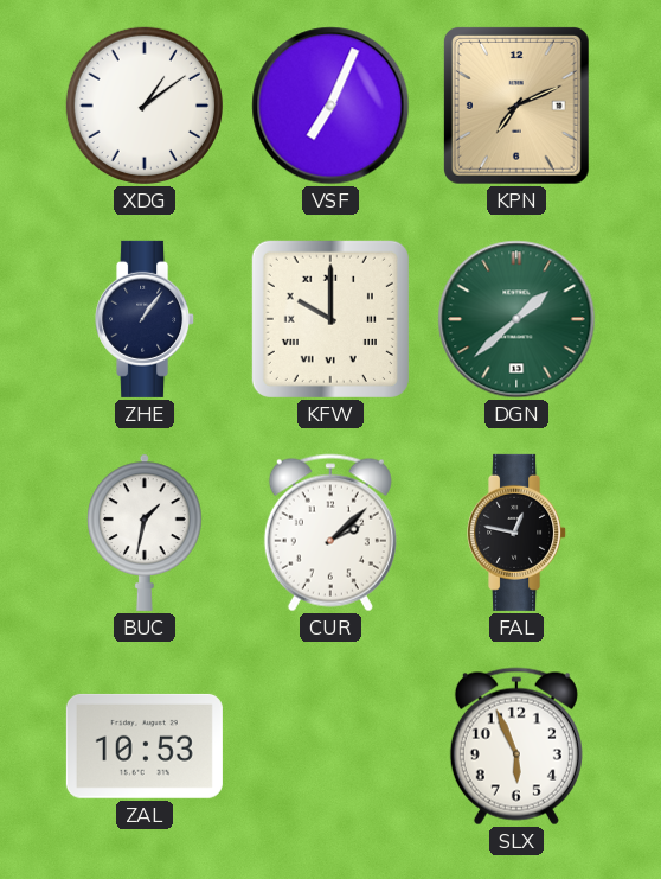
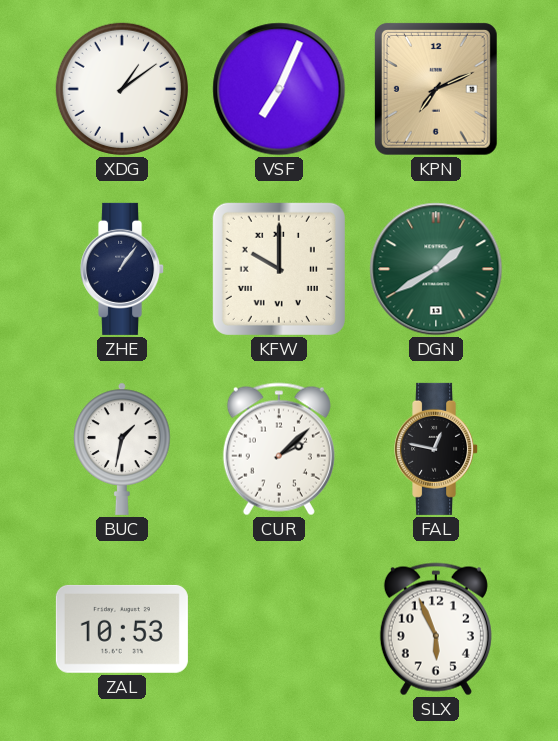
DGN: 1:38 -> 1:40 (436, 269)
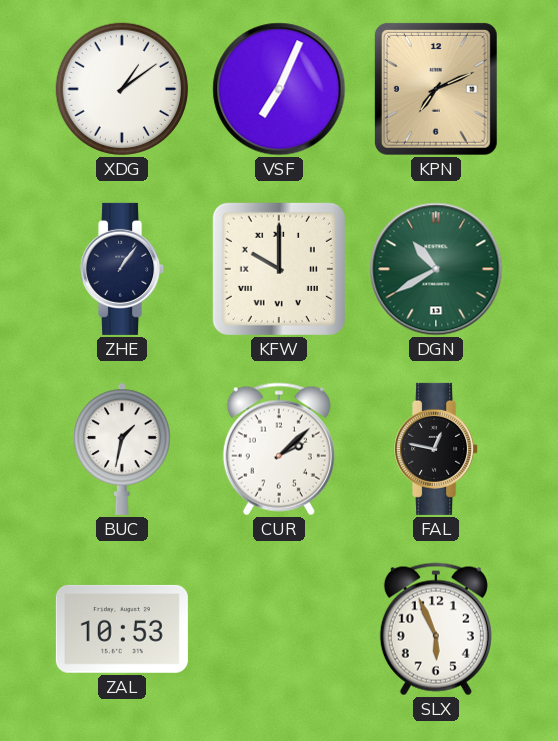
DGN: 1:40 -> 10:40 (436, 269)
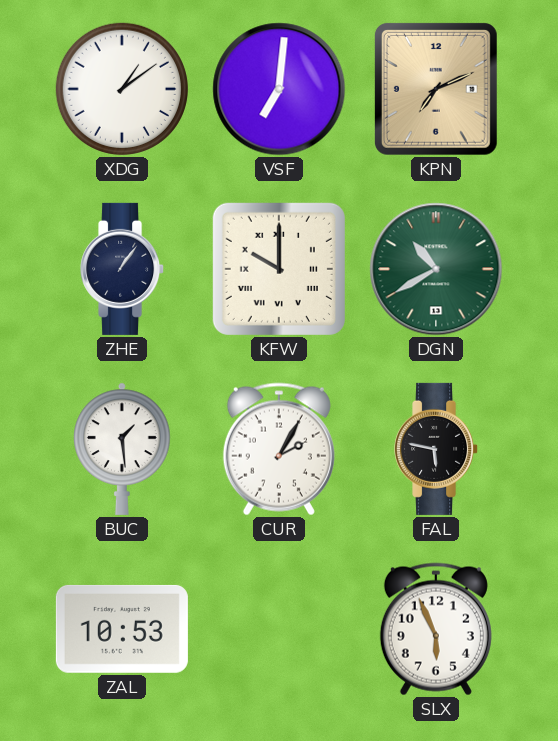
VSF: 7:04 -> 7:01 (279, 89)
BUC: 1:32 -> 1:29 (122, 449)
CUR: 2:08 -> 2:05 (279, 449)
FAL: 12:47 -> 5:47 (437, 449)
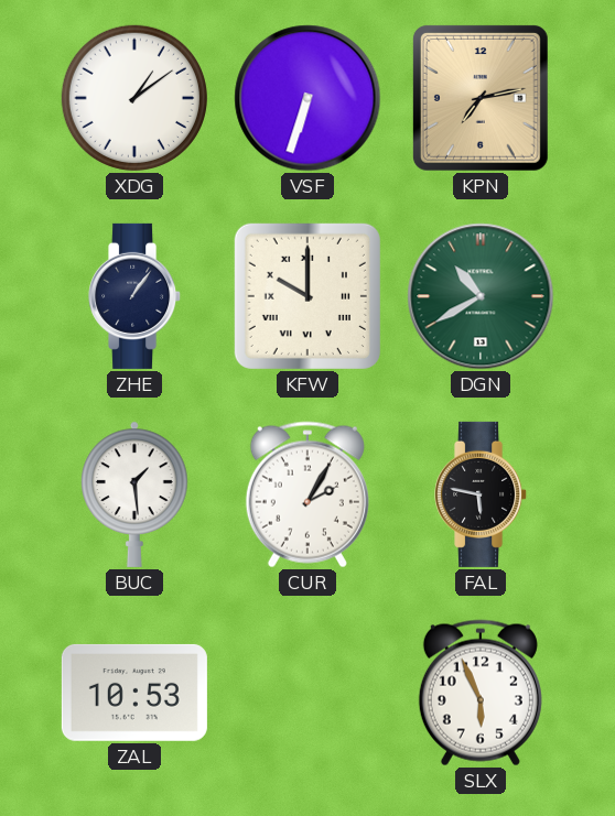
VSF: 7:01 -> 6:33 (307, 98)
KPN: 7:11 -> 7:13 (481, 98)
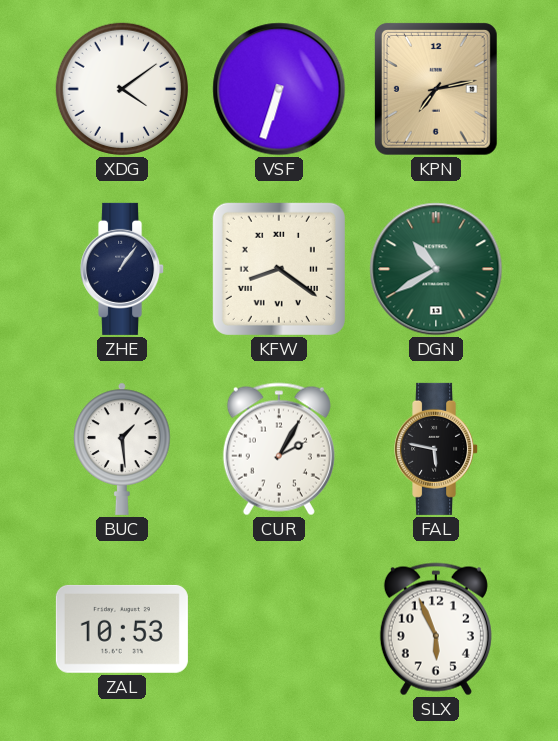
XDG: 1:09 -> 4:09 (122, 89)
KFW: 10:00 -> 8:21 (279, 269)
